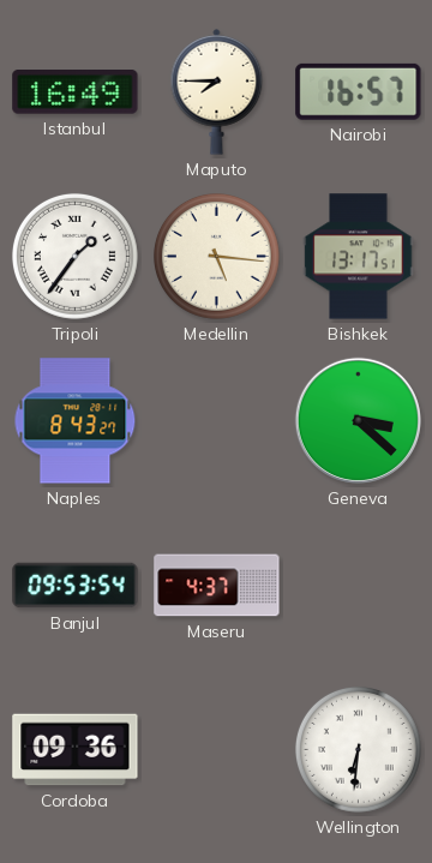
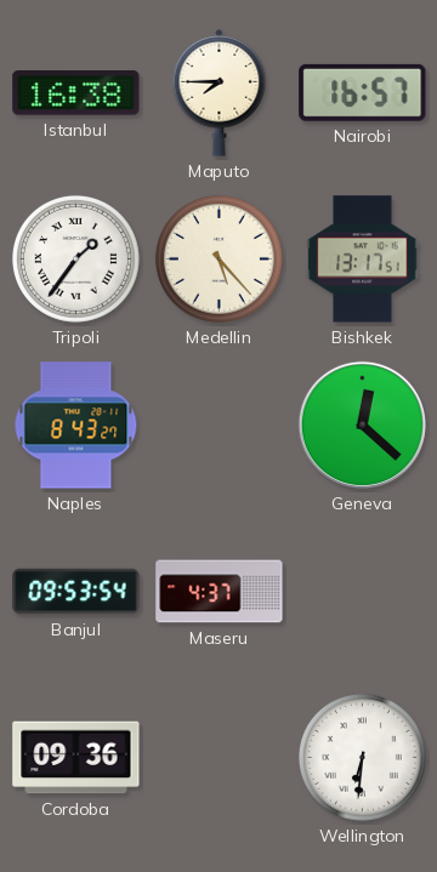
Istanbul: 16:49 -> 16:38 (76, 93)
Medellin: 5:16 -> 5:23 (218, 258)
Geneva: 3:22 -> 12:22 (362, 424)
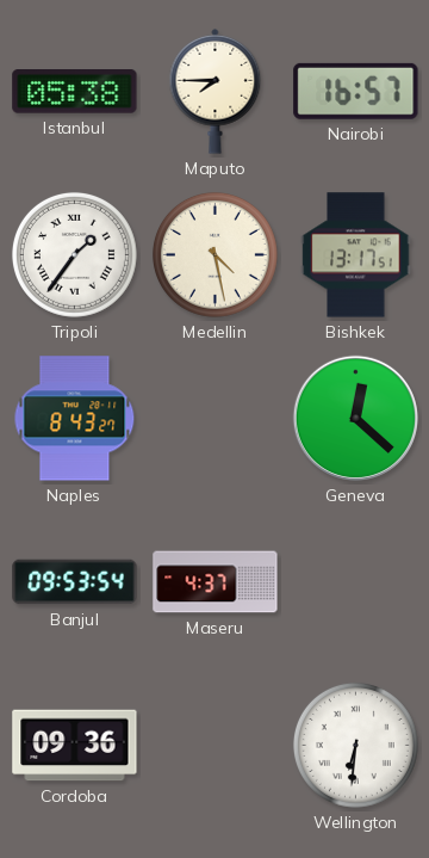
Istanbul: 16:38 -> 05:38 (75, 92)
Medellin: 5:23 -> 4:28 (214, 254)
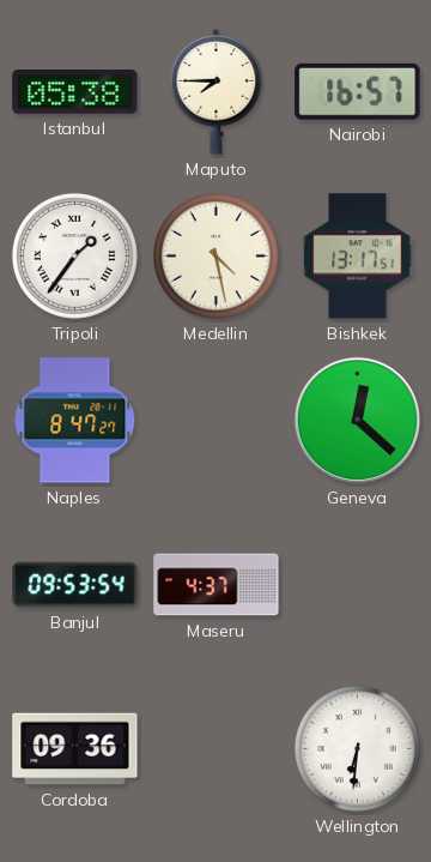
Naples: 8:43 -> 8:47 (75, 421)
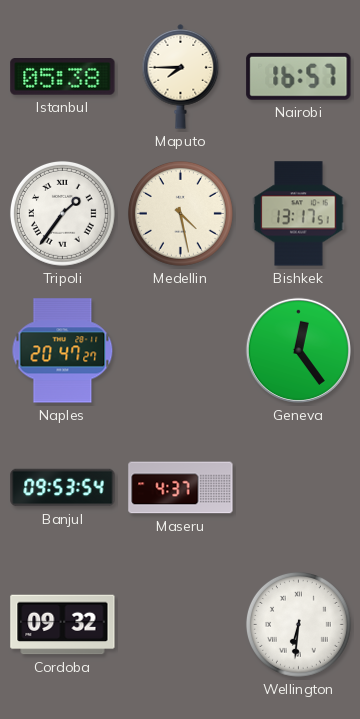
Naples: 8:47 -> 20:47 (63, 351)
Geneva: 12:22 -> 12:24 (298, 350)
Cordoba: 09:36 -> 09:32 (63, 625)
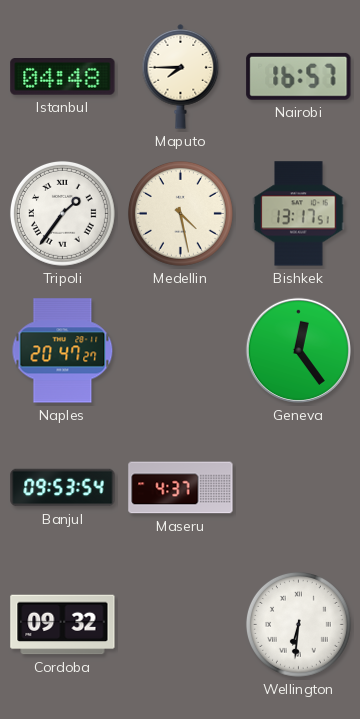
Istanbul: 05:38 -> 04:48 (63, 77)
